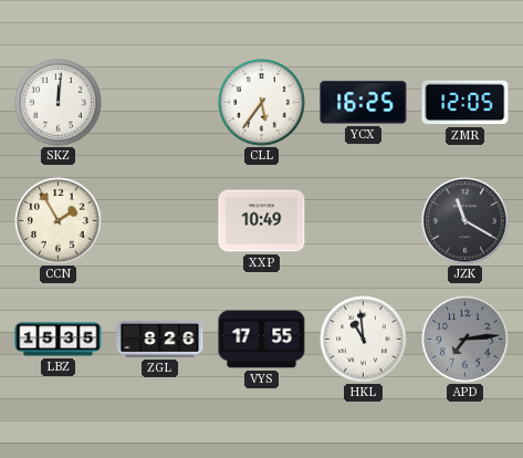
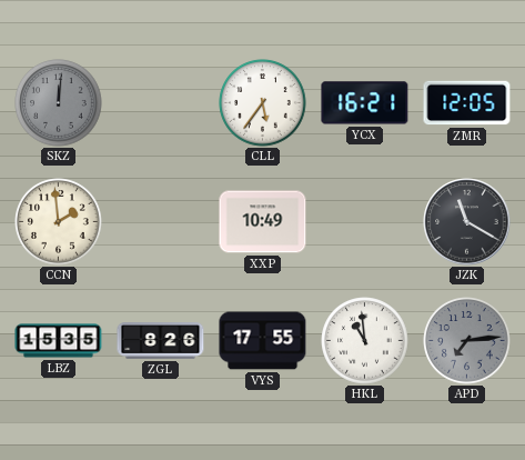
SKZ dial: white -> grey (59, 103)
YCX: 16:25 -> 16:21 (365, 103)
CCN: 1:55 -> 1:59 (59, 222)
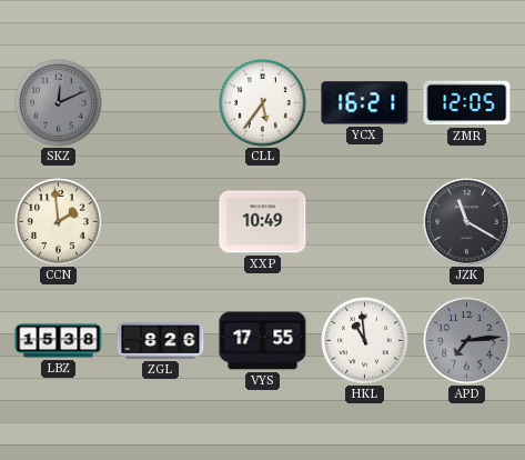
SKZ: 12:01 -> 12:11 (59, 103)
LBZ: 15:35 -> 15:38 (59, 341)
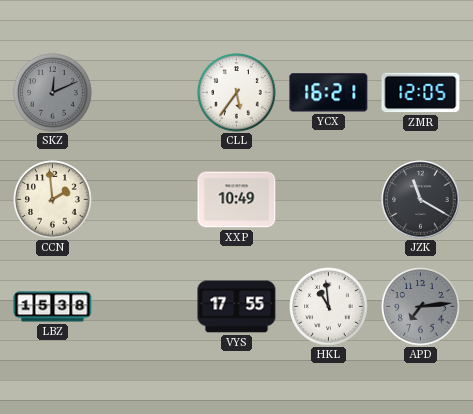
ZGL: 8:26 -> none (161, 341)
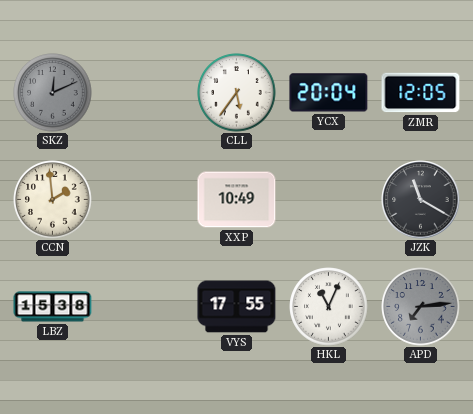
YCX: 16:21 -> 20:04 (329, 93)
HKL: 10:59 -> 11:04 (329, 307)
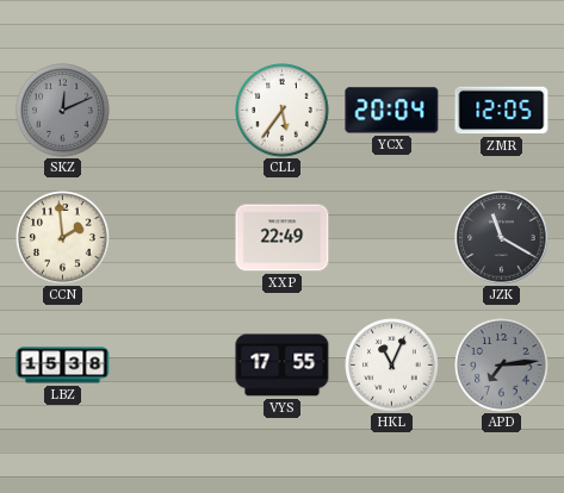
XXP: 10:49 -> 22:49 (283, 238)
